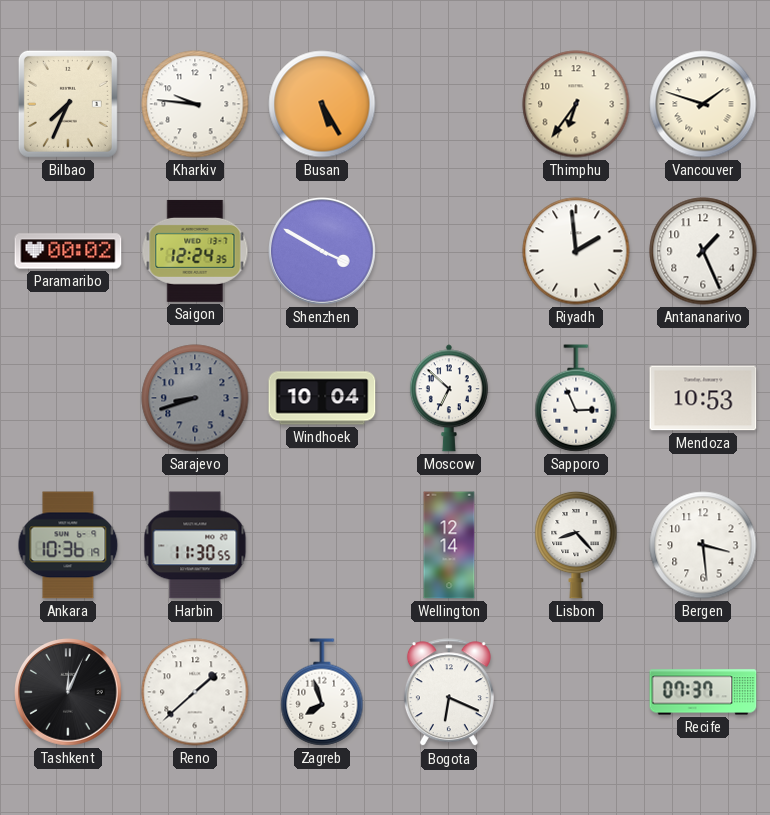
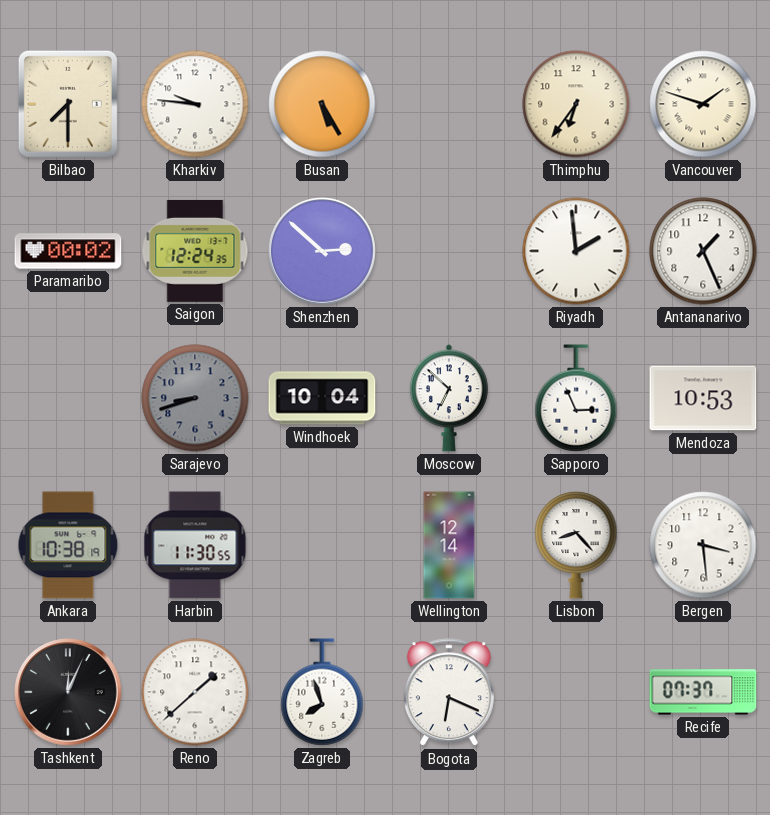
Bilbao: 7:34 -> 7:30 (68, 104)
Shenzhen: 3:50 -> 2:52 (323, 252)
Ankara: 10:36 -> 10:38 (68, 545)
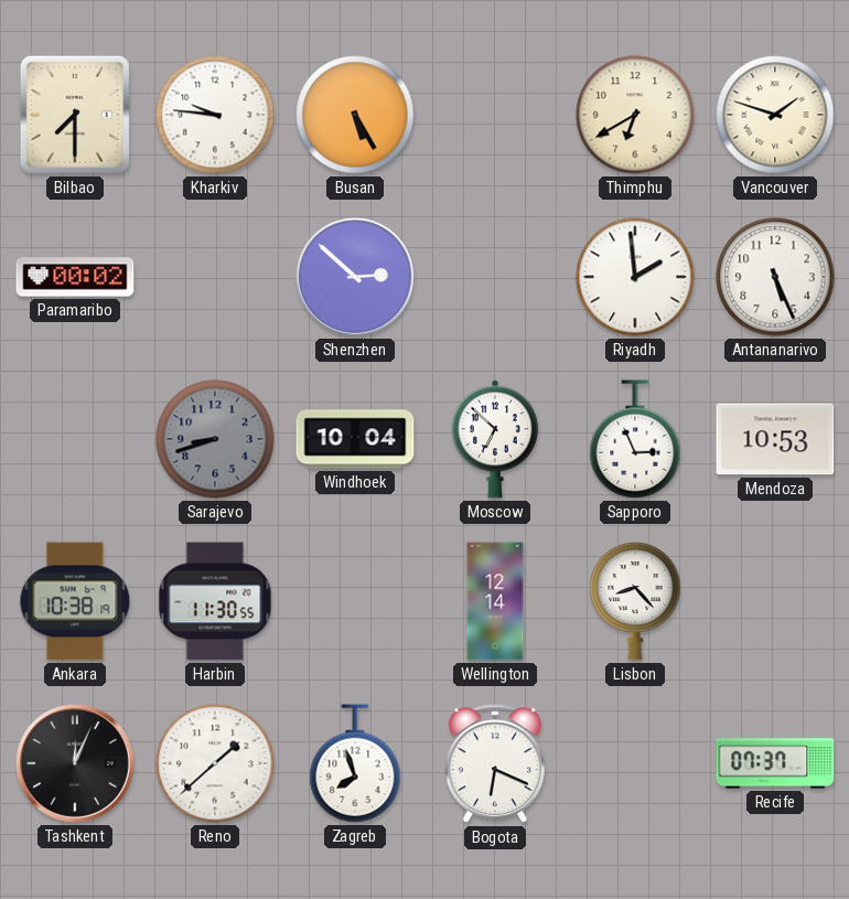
Thimphu: 6:36 -> 6:40 (635, 115)
Saigon: 12:24 -> none (195, 251)
Antananarivo: 1:26 -> 5:26 (775, 277)
Bergen: 3:29 -> none (703, 545)
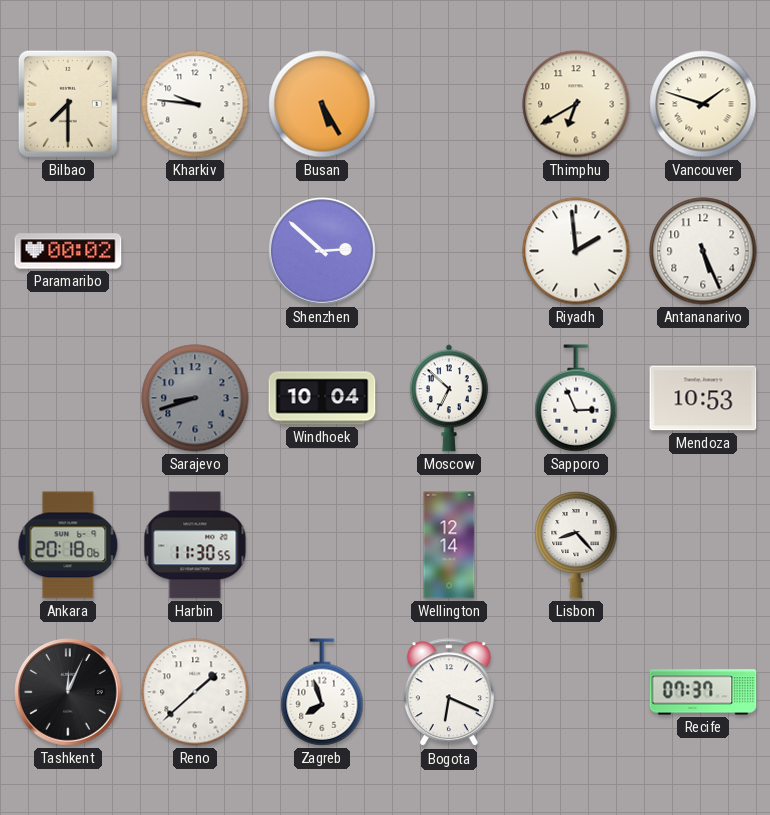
Ankara: 10:38 -> 20:18 (68, 545)
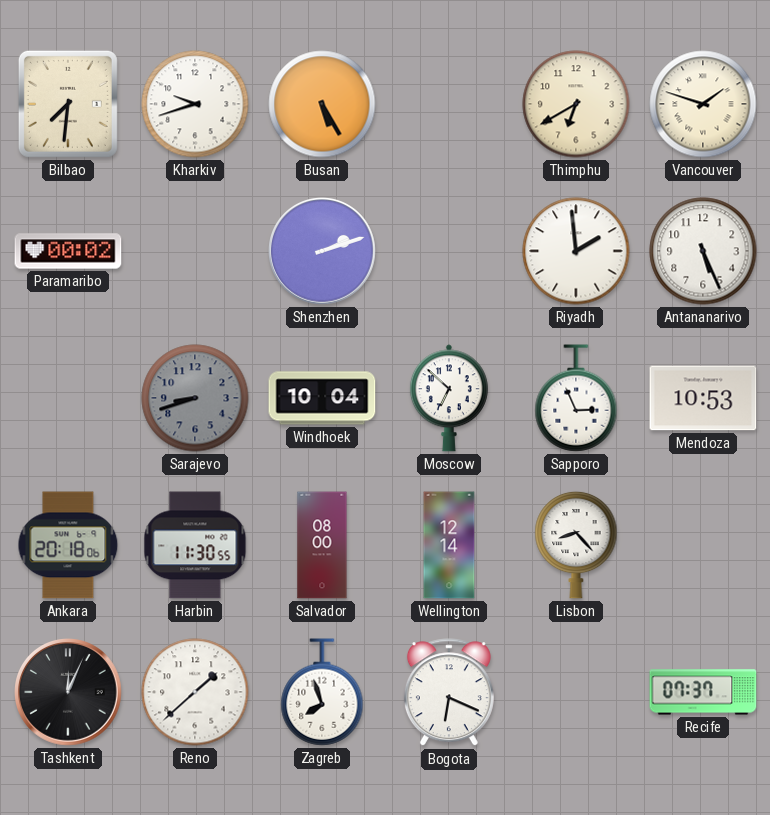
Bilbao: 7:30 -> 7:31 (68, 104)
Kharkiv: 9:46 -> 9:42 (195, 104)
Shenzhen: 2:52 -> 2:12 (323, 252)
Salvador: none -> 08:00 (322, 545)
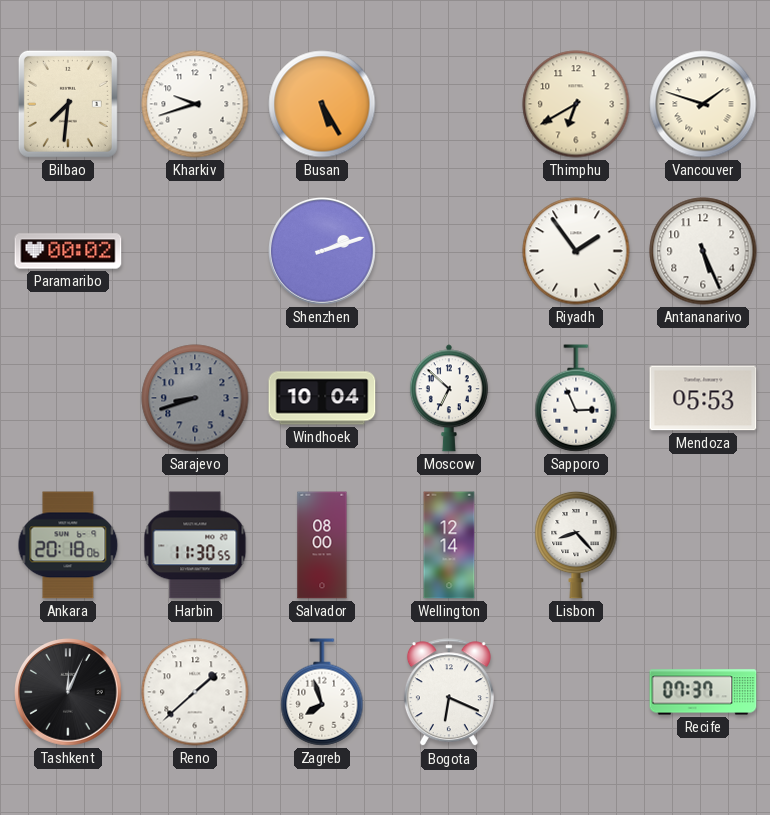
Riyadh: 1:59 -> 1:54 (576, 251)
Mendoza: 10:53 -> 05:53 (703, 398)
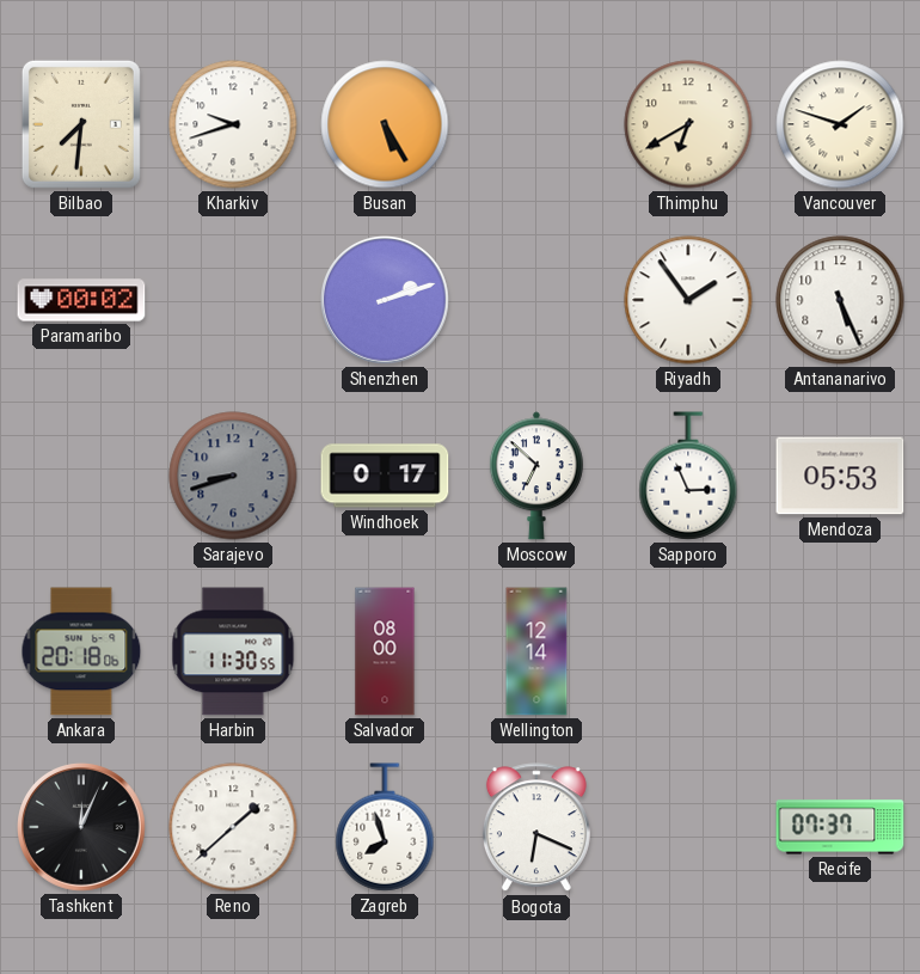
Windhoek: 10:04 -> 0:17 (385, 476)
Lisbon: 8:23 -> none (576, 545)
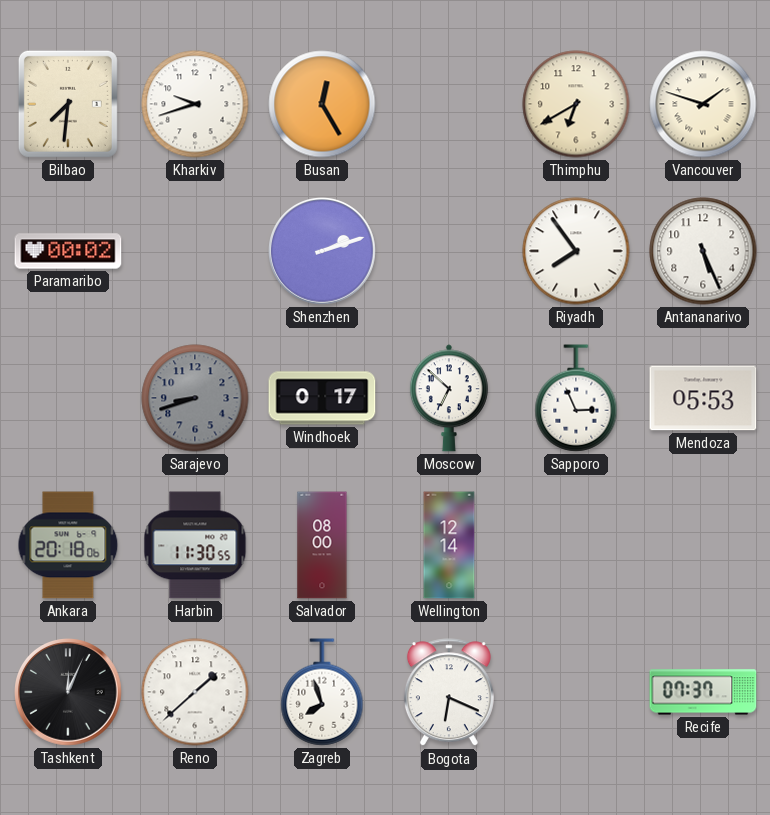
Busan: 5:25 -> 12:25 (322, 104)
Riyadh: 1:54 -> 7:54 (576, 251)
